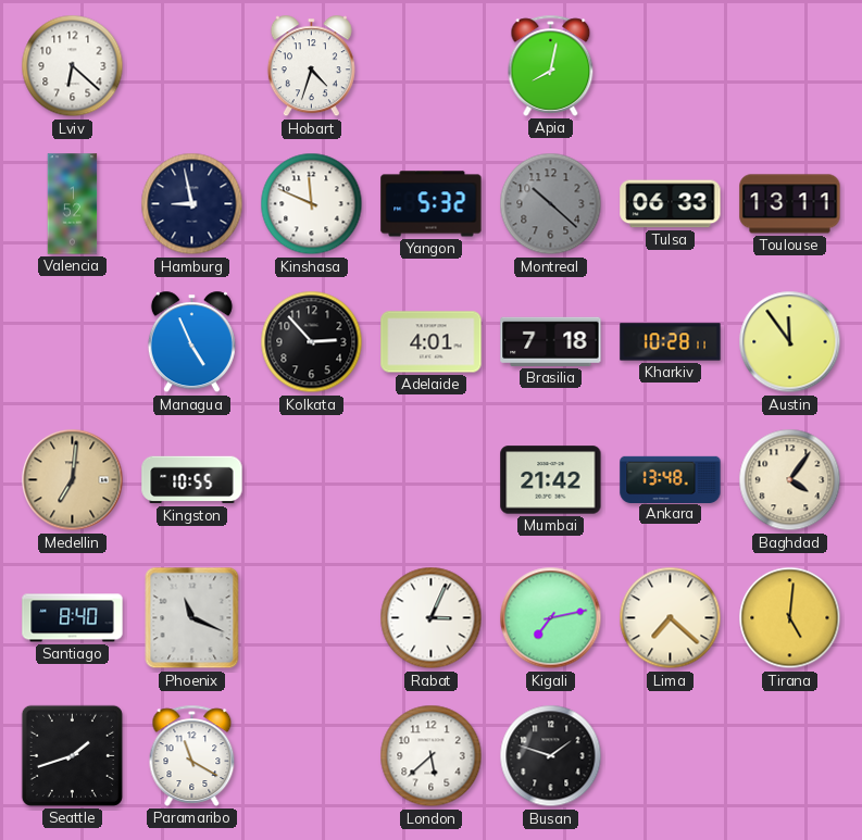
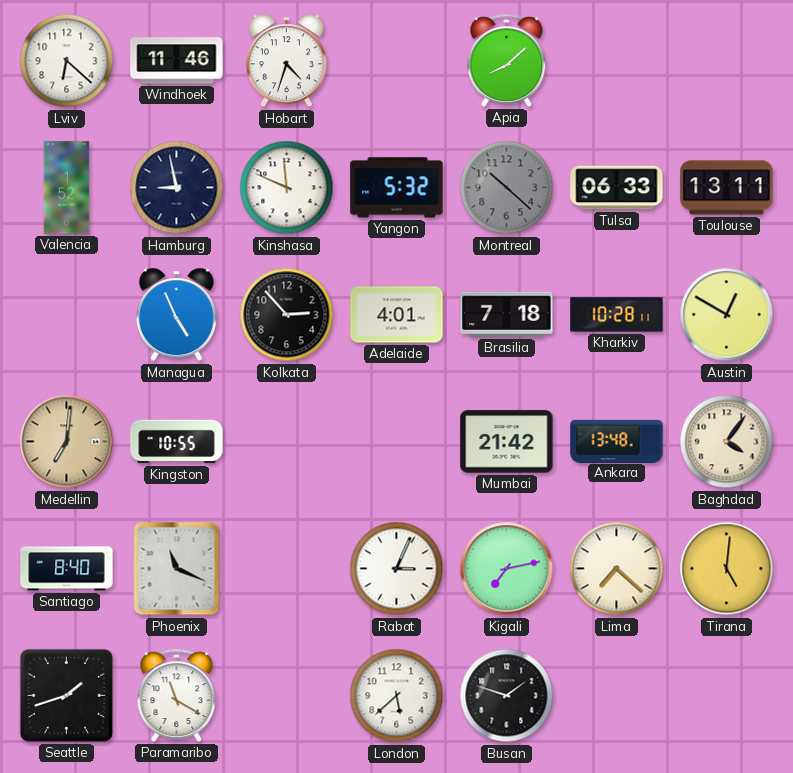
Windhoek: none -> 11:46 (177, 61)
Apia: 8:02 -> 8:08 (507, 60)
Austin: 11:54 -> 12:50 (727, 315)
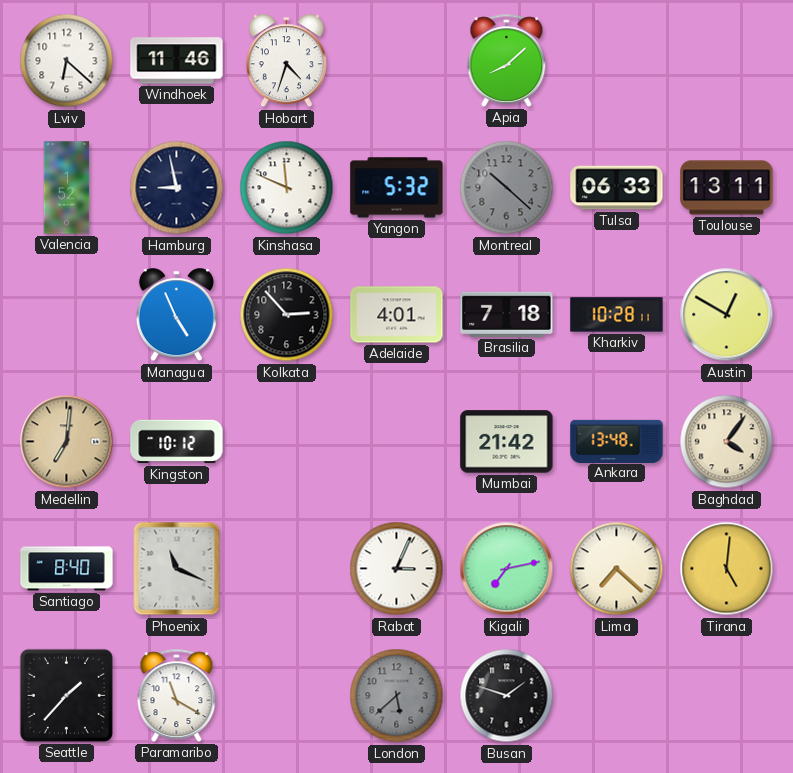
Kingston: 10:55 -> 10:12 (177, 442)
Seattle: 1:42 -> 1:37 (66, 695)
London dial: white -> grey (397, 696)
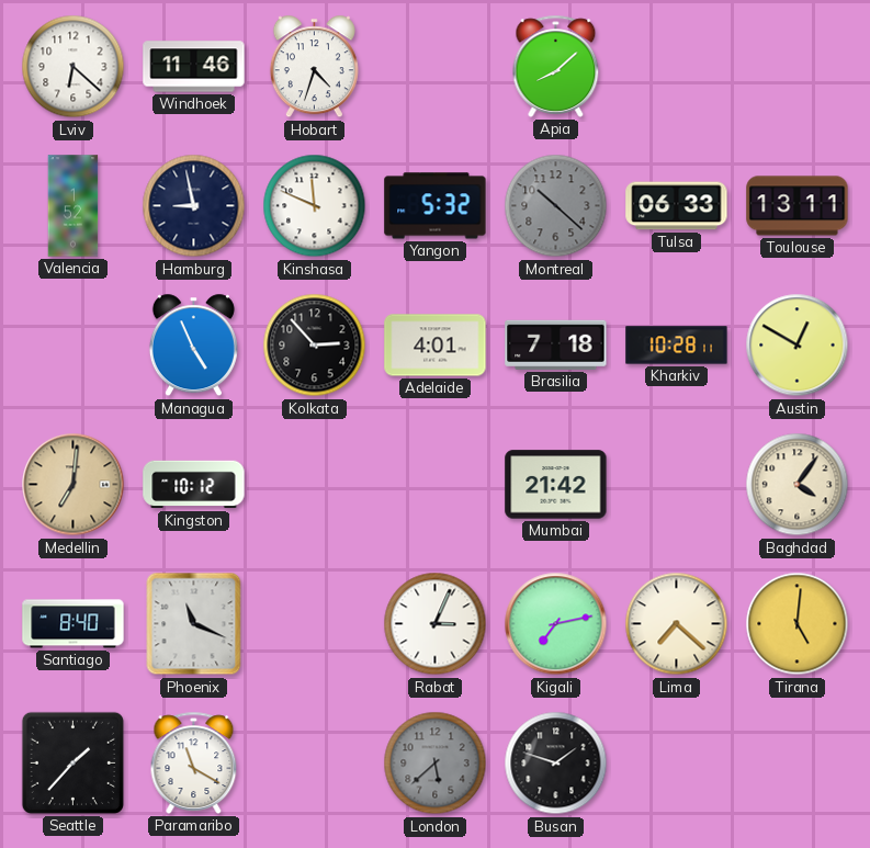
Ankara: 13:48 -> none (617, 441)
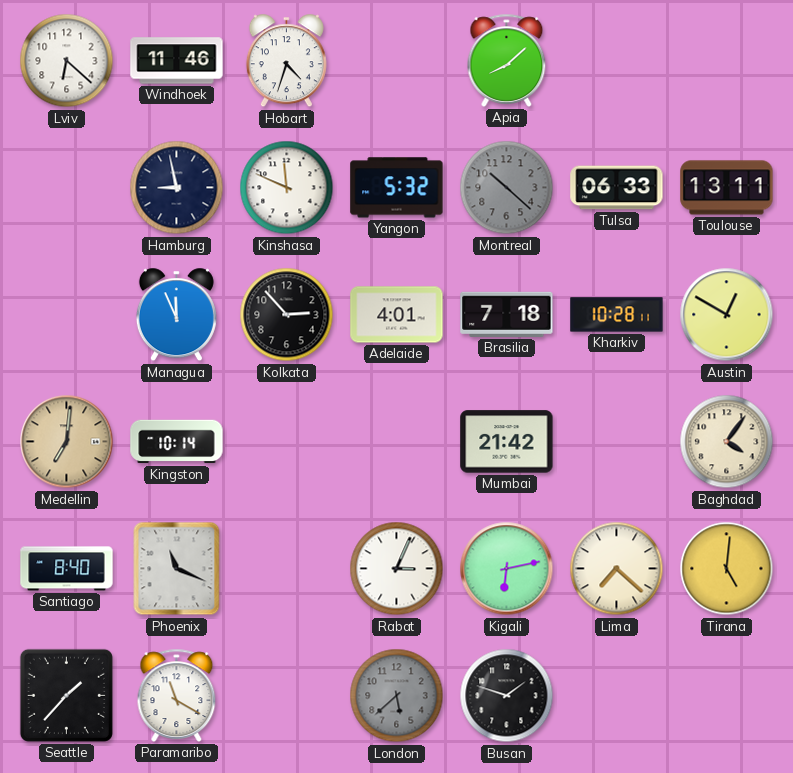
Valencia: 1:52 -> none (74, 206)
Managua: 4:56 -> 11:56 (176, 315)
Kingston: 10:12 -> 10:14 (177, 442)
Kigali: 7:13 -> 6:13 (507, 569)
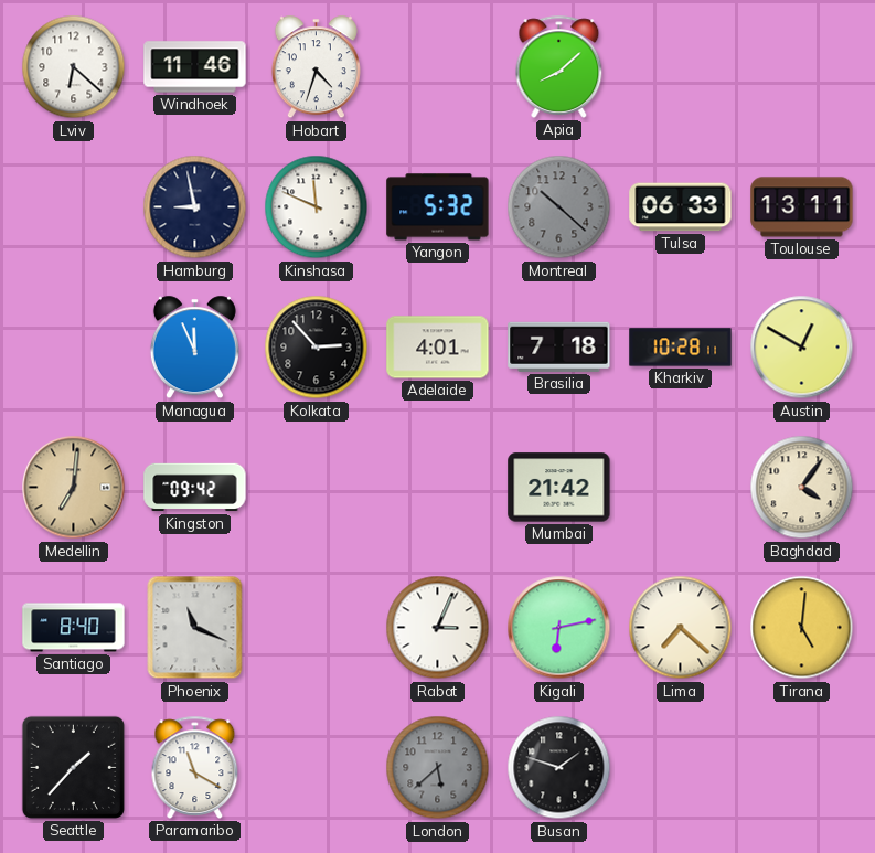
Kingston: 10:14 -> 09:42 (195, 488)
